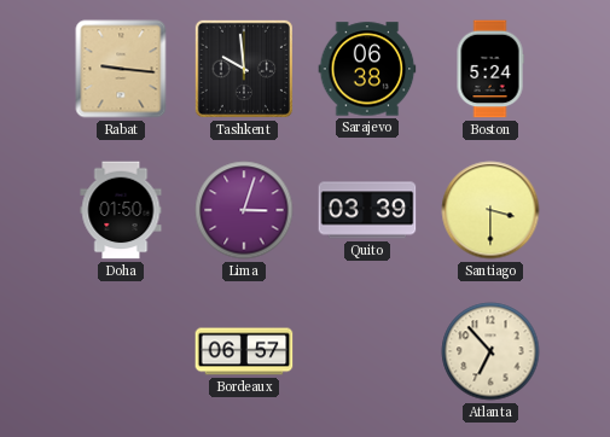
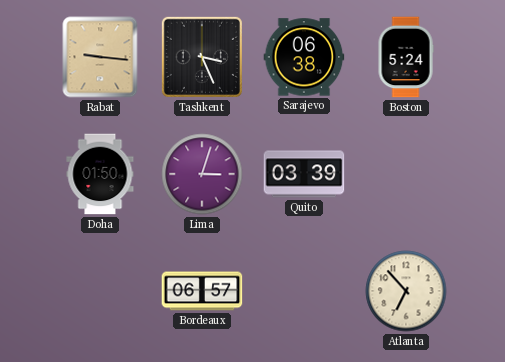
Tashkent: 9:59 -> 3:26 (202, 57)
Santiago: 3:30 -> none (490, 210)
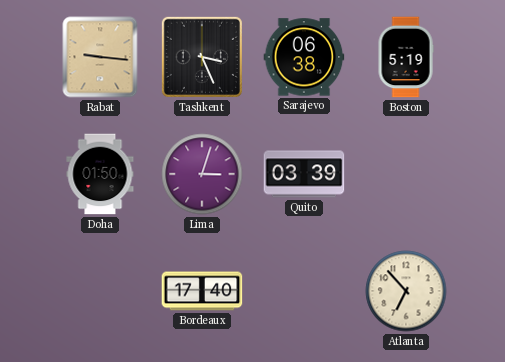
Boston: 5:24 -> 5:19 (406, 57)
Bordeaux: 06:57 -> 17:40 (202, 291)
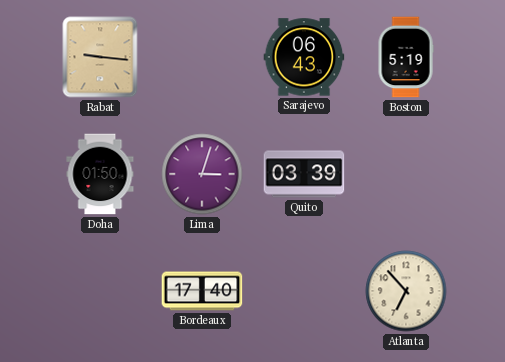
Tashkent: 3:26 -> none (202, 57)
Sarajevo: 06:38 -> 06:43 (304, 57)
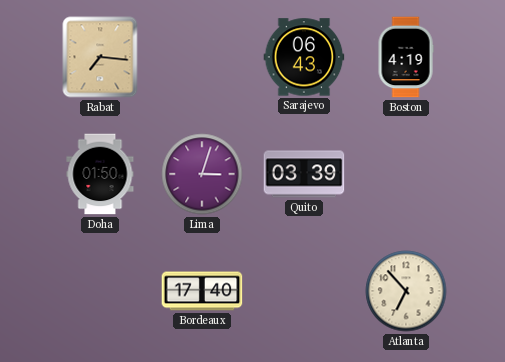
Rabat: 9:16 -> 7:16 (100, 57)
Boston: 5:19 -> 4:19 (406, 57)
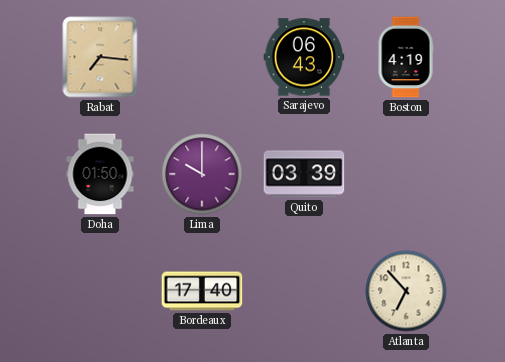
Lima: 3:03 -> 10:00 (202, 174)
